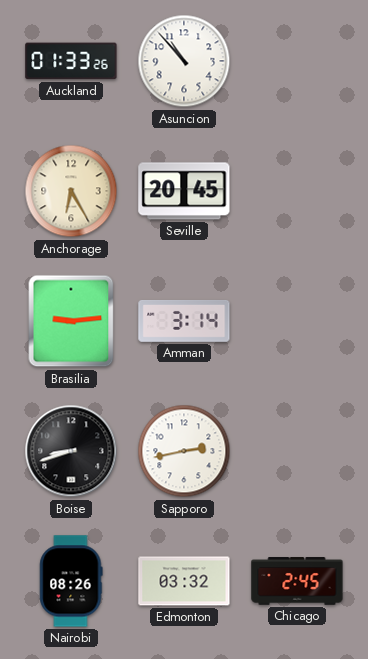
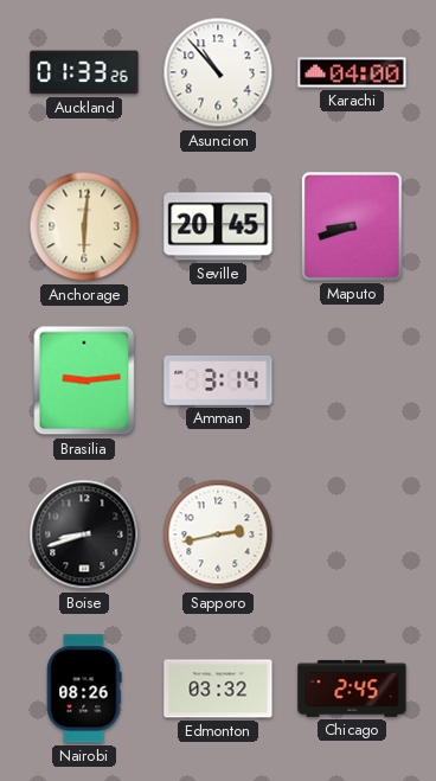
Karachi: none -> 04:00 (352, 72)
Anchorage: 6:25 -> 6:01 (84, 226)
Maputo: none -> 8:42 (353, 228)
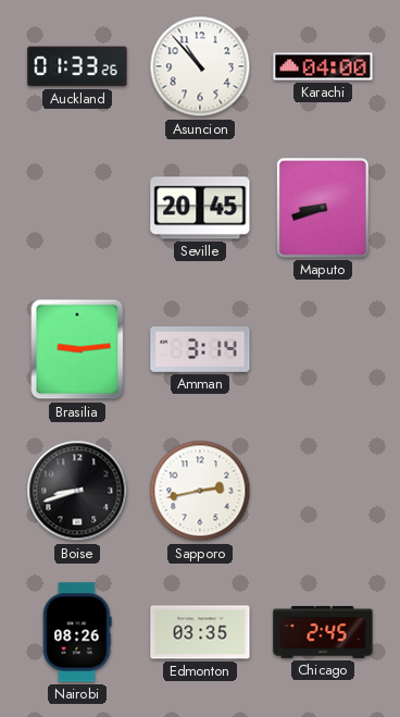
Anchorage: 6:01 -> none (84, 226)
Edmonton: 03:32 -> 03:35 (200, 632)
